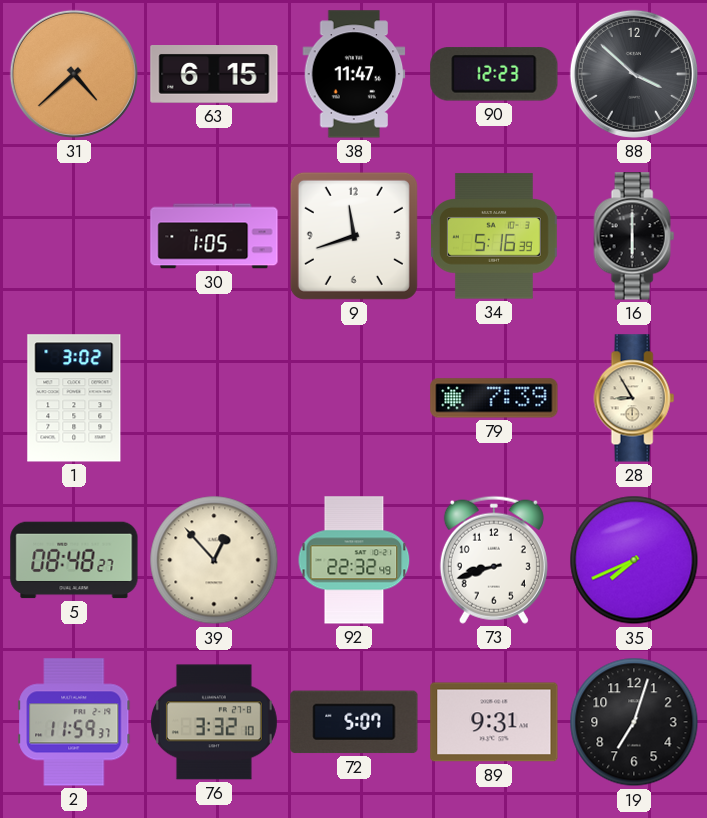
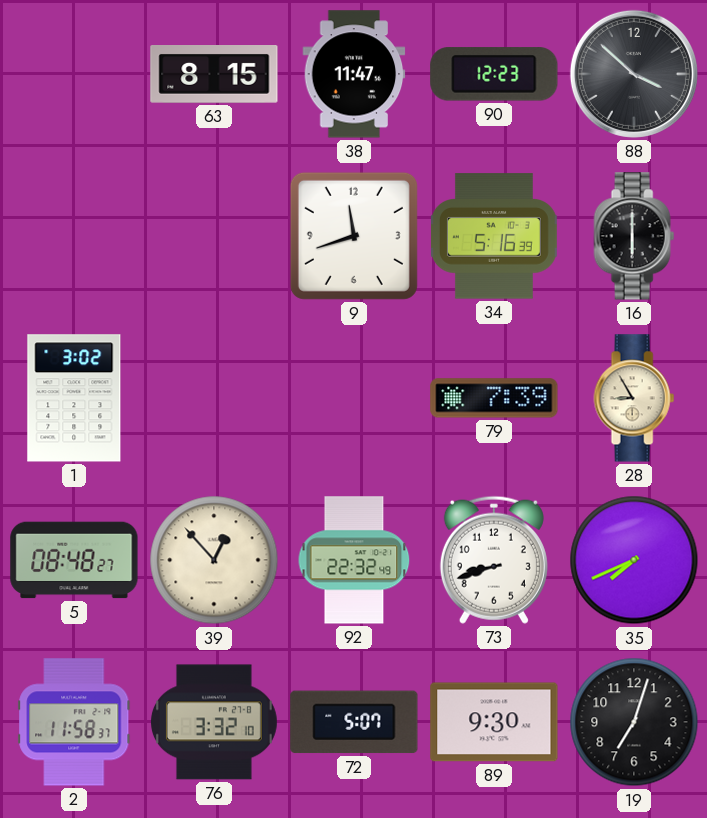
31: 4:38 -> none (74, 74)
63: 6:15 -> 8:15 (214, 75)
30: 1:05 -> none (214, 236)
2: 11:59 -> 11:58 (74, 722)
89: 9:31 -> 9:30 (494, 722)
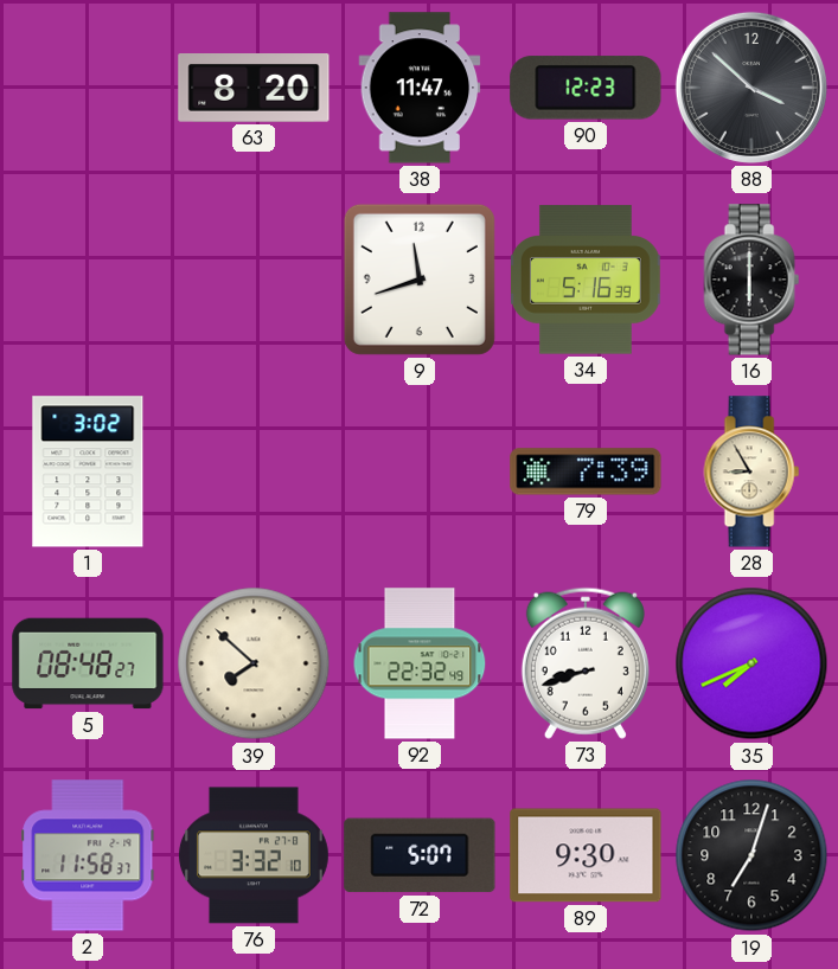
63: 8:15 -> 8:20 (254, 89)
39: 12:53 -> 7:52 (254, 663)
